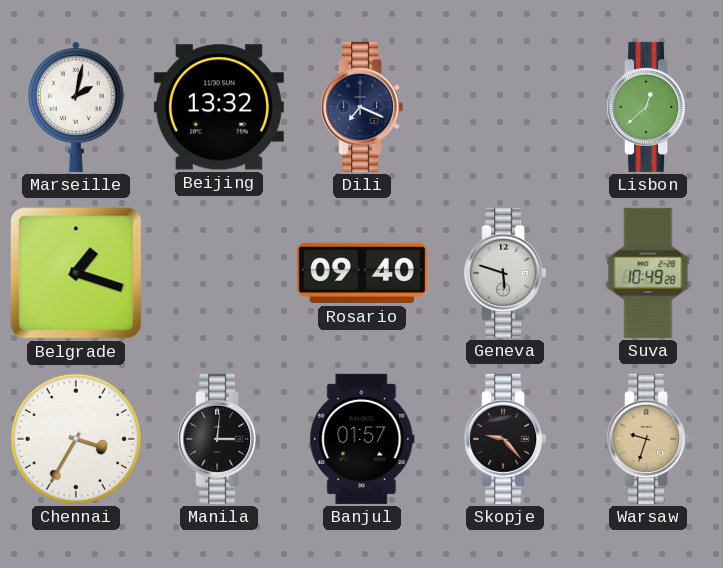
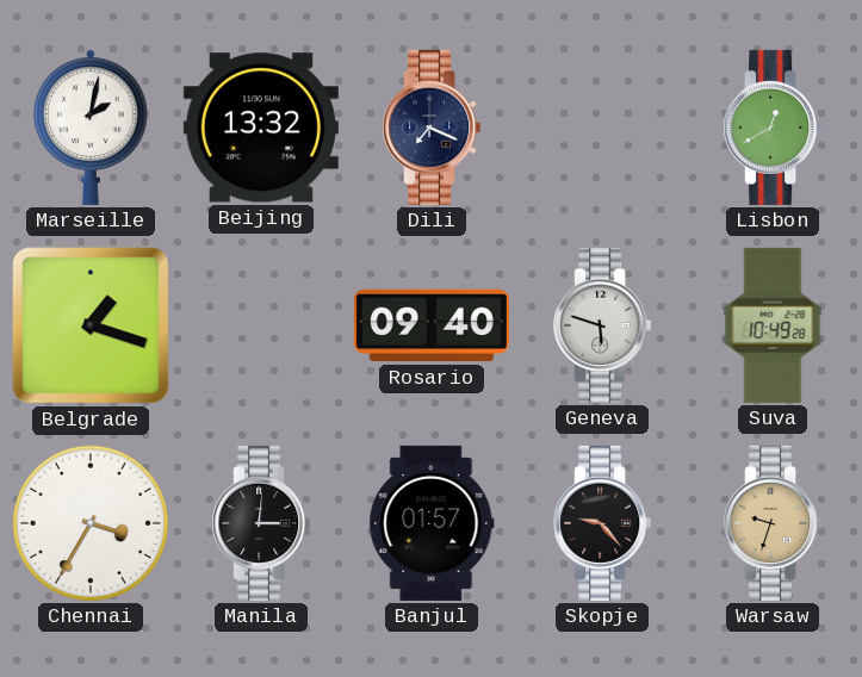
Lisbon: 12:38 -> 12:40 (773, 128)
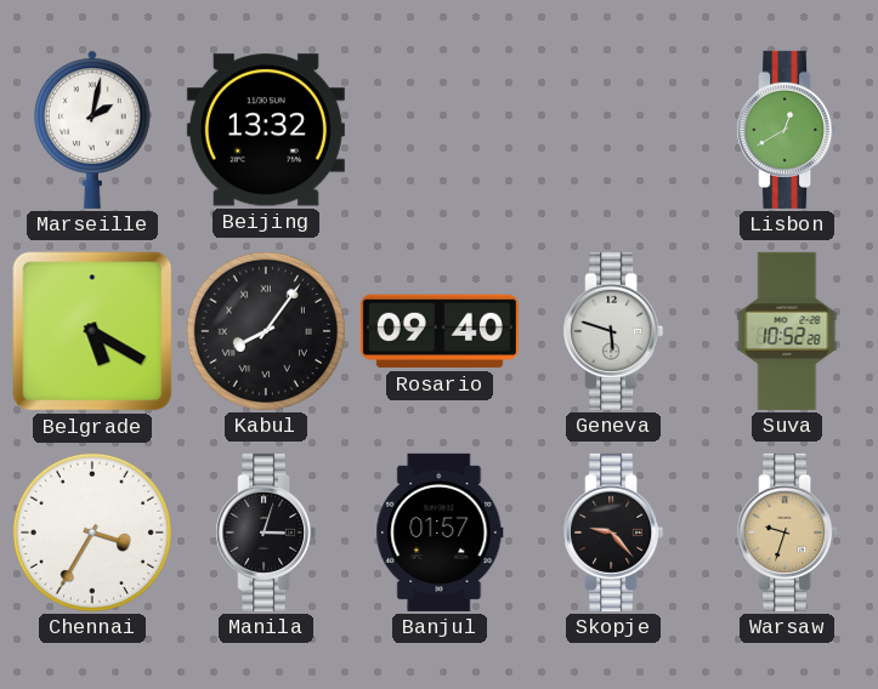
Dili: 7:19 -> none (432, 128)
Belgrade: 1:18 -> 5:20 (92, 331)
Kabul: none -> 8:06 (266, 331)
Suva: 10:49 -> 10:52 (787, 331)
Manila: 3:01 -> 3:03 (266, 533)
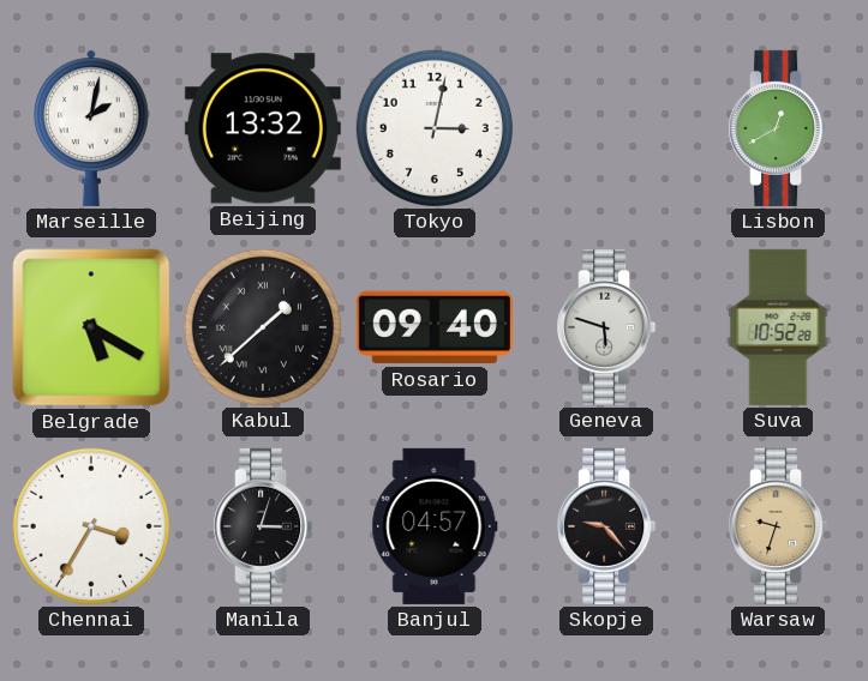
Tokyo: none -> 3:02 (435, 128)
Kabul: 8:06 -> 1:38 (263, 327)
Banjul: 01:57 -> 04:57 (435, 526)
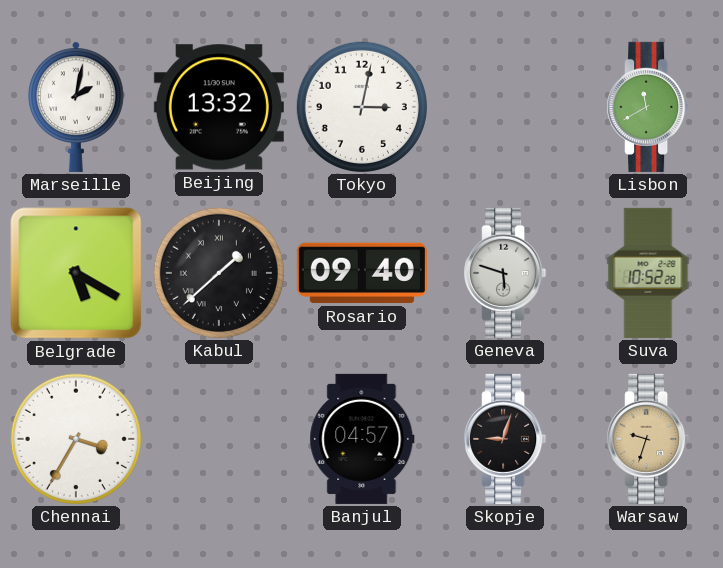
Lisbon: 12:40 -> 11:40 (648, 107)
Manila: 3:03 -> none (263, 526)
Skopje: 9:23 -> 9:03 (505, 439)
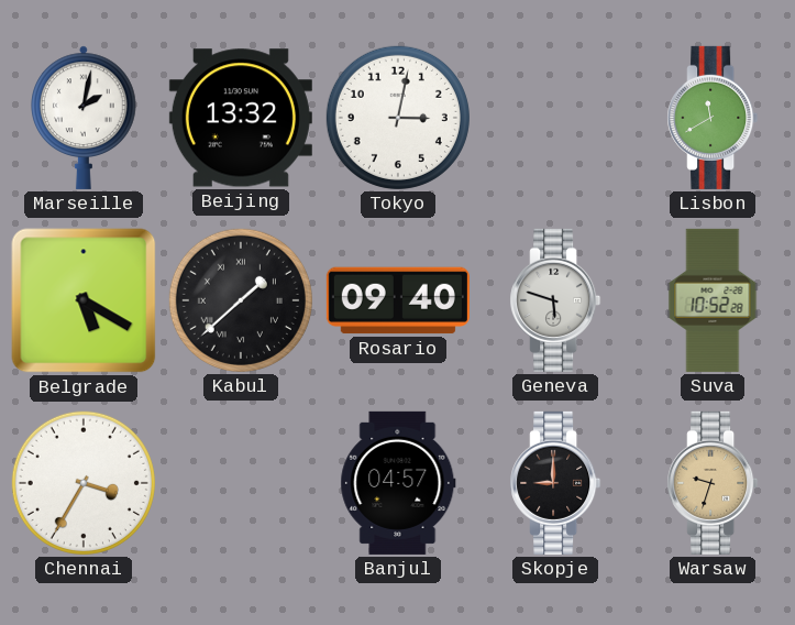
Skopje: 9:03 -> 9:00 (555, 483)
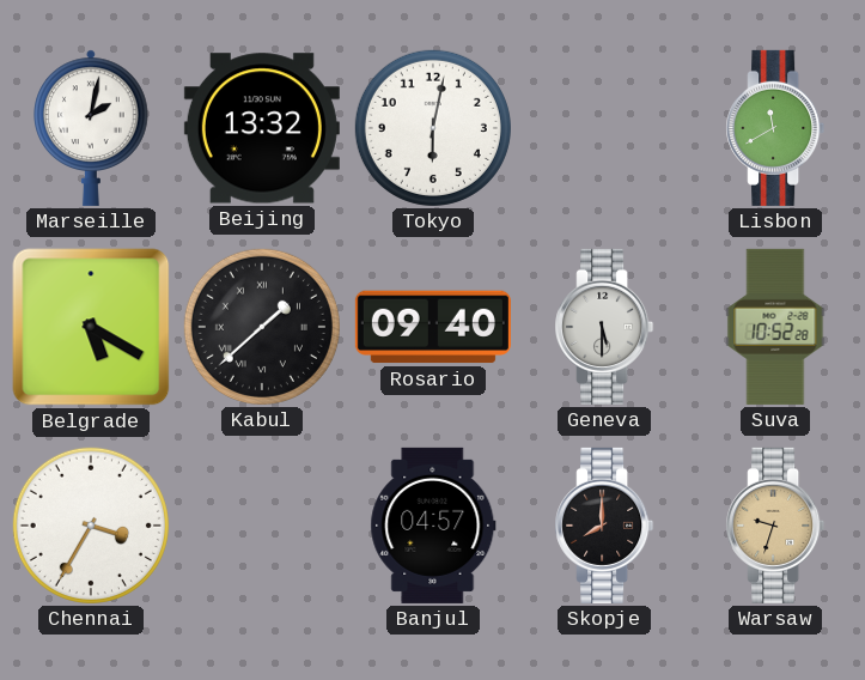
Tokyo: 3:02 -> 6:02 (433, 128)
Geneva: 5:48 -> 5:30 (604, 327)
Skopje: 9:00 -> 8:00 (604, 526)
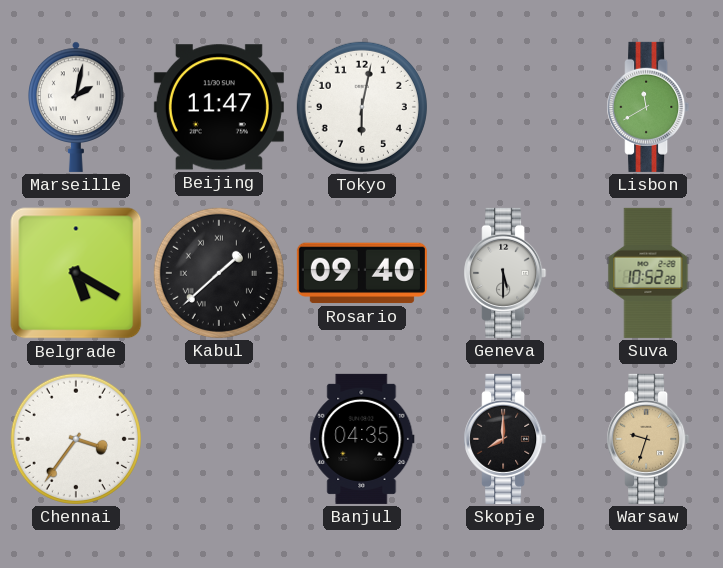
Beijing: 13:32 -> 11:47 (219, 107)
Chennai: 3:35 -> 3:36 (76, 439)
Banjul: 04:57 -> 04:35 (362, 439)
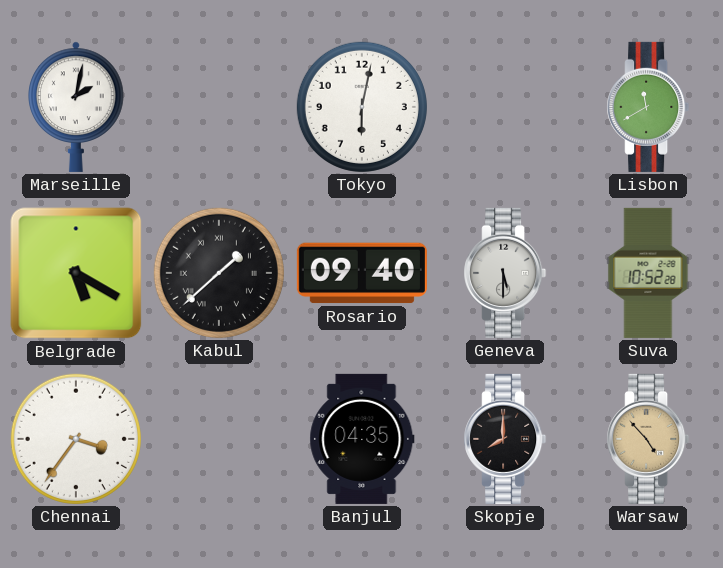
Beijing: 11:47 -> none (219, 107)
Warsaw: 9:33 -> 4:53 (648, 439)
